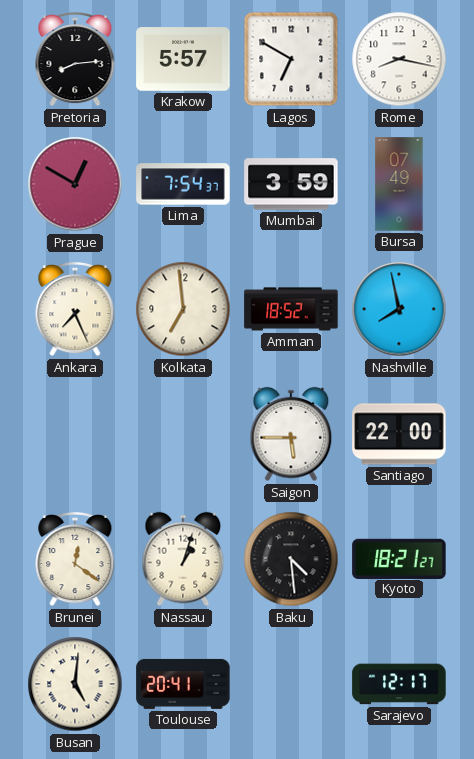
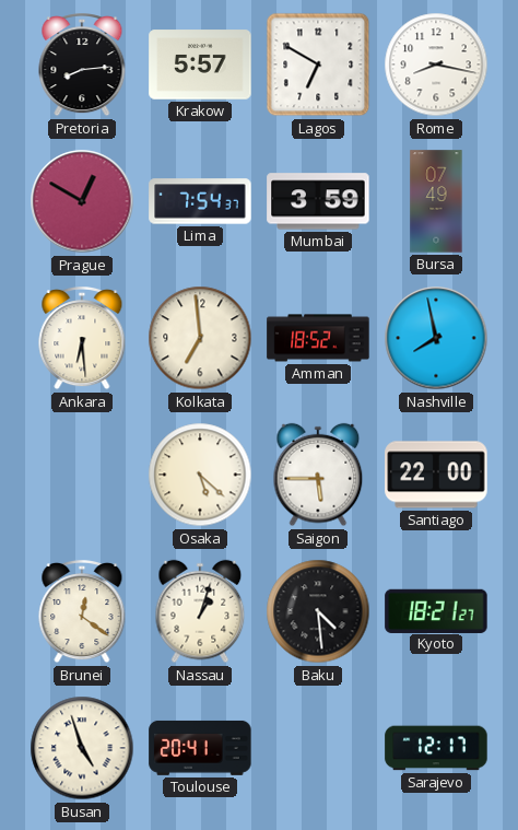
Ankara: 7:26 -> 6:29 (82, 339)
Osaka: none -> 5:22 (200, 475)
Busan: 5:01 -> 4:57 (82, 748)
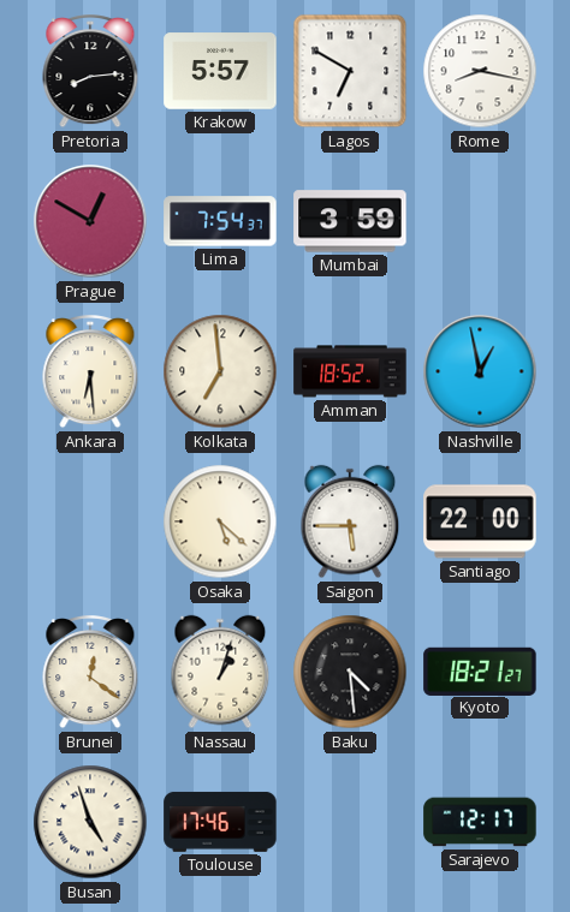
Bursa: 07:49 -> none (436, 201)
Nashville: 7:58 -> 12:58 (480, 371)
Toulouse: 20:41 -> 17:46 (220, 822)
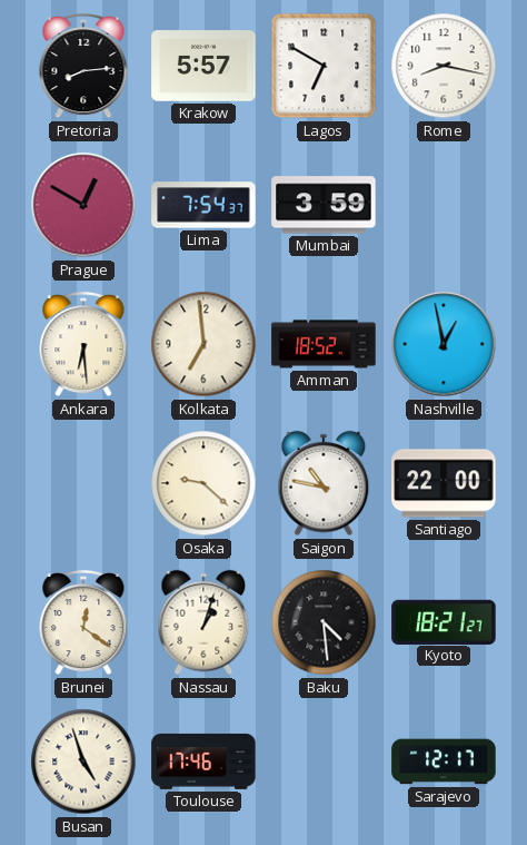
Osaka: 5:22 -> 9:22 (203, 483)
Saigon: 5:45 -> 10:47 (324, 483)
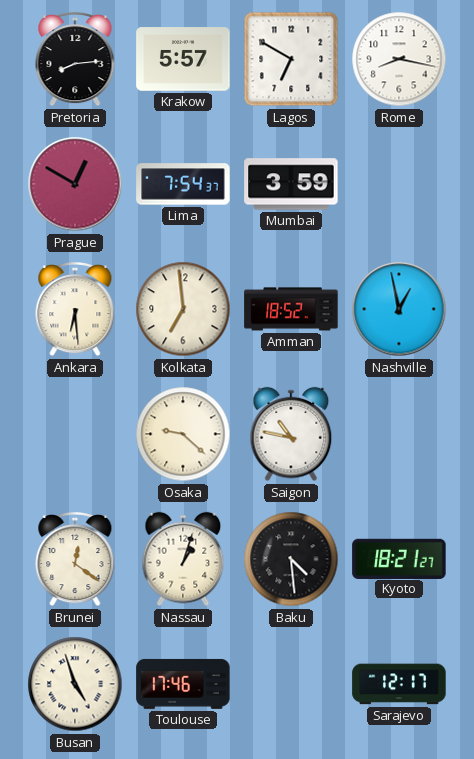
Santiago: 22:00 -> none (444, 483)
